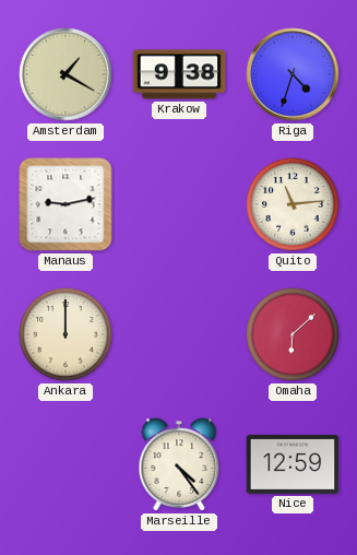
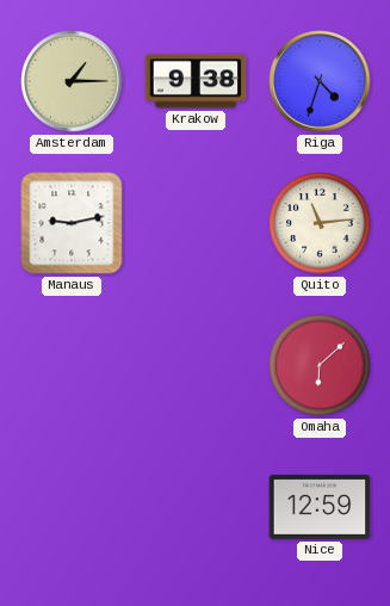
Amsterdam: 1:20 -> 1:15 (72, 81)
Ankara: 12:00 -> none (66, 334)
Marseille: 4:24 -> none (179, 464)
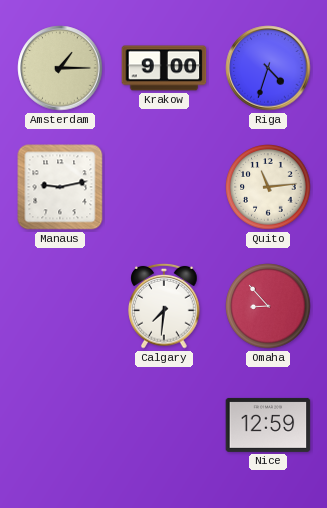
Krakow: 9:38 -> 9:00 (164, 68)
Calgary: none -> 7:31 (164, 306)
Omaha: 6:08 -> 8:53 (268, 306)
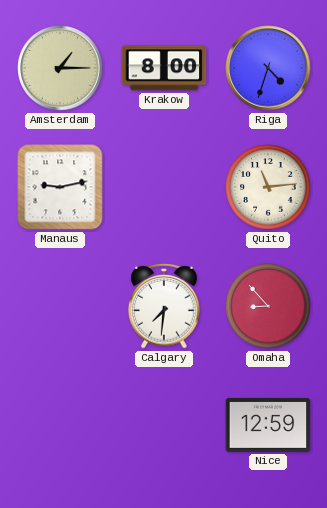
Krakow: 9:00 -> 8:00 (164, 68)
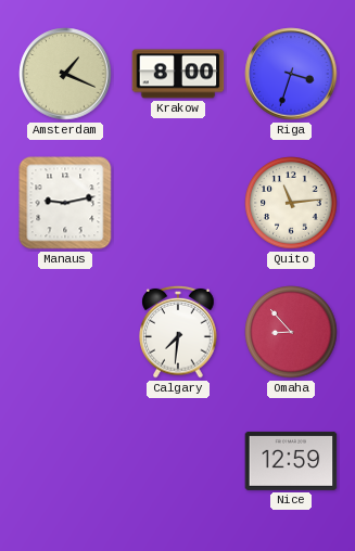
Amsterdam: 1:15 -> 1:19 (65, 74)
Riga: 4:33 -> 3:33 (291, 74)
